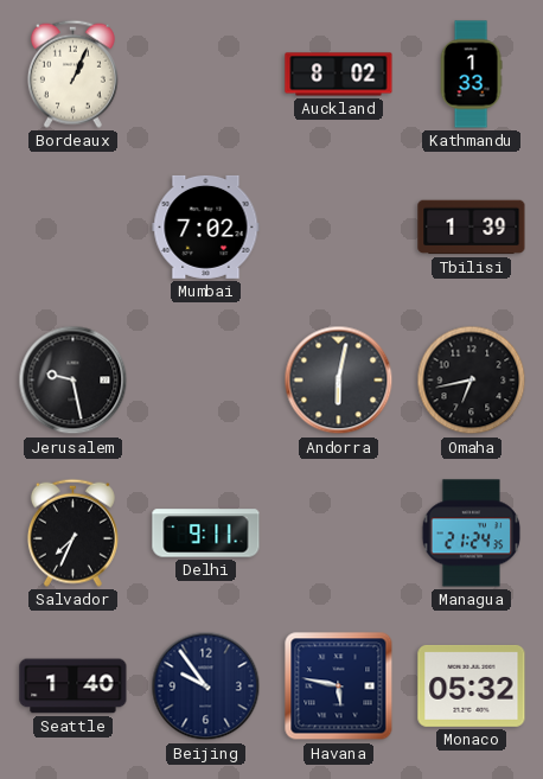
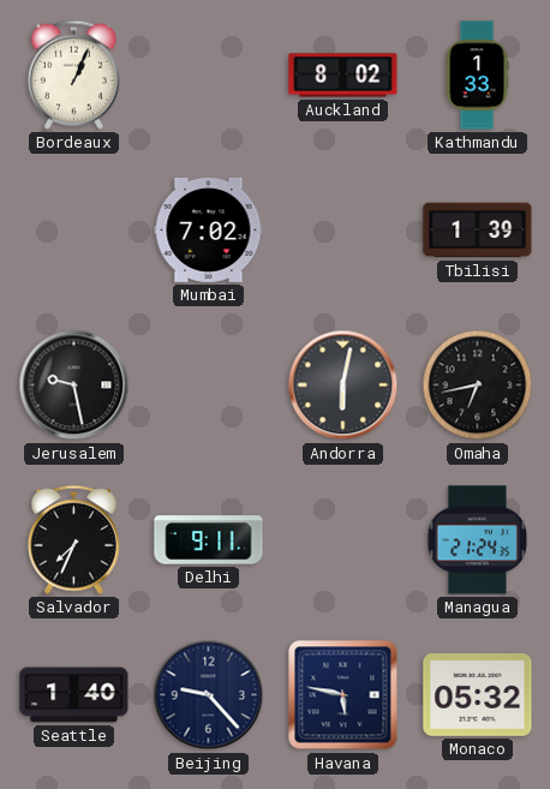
Beijing: 9:54 -> 9:23 (209, 695)
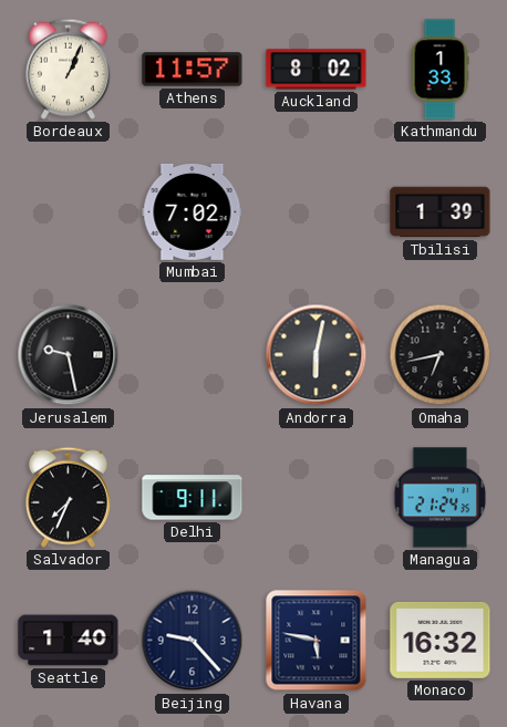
Athens: none -> 11:57 (193, 70)
Monaco: 05:32 -> 16:32 (441, 640)
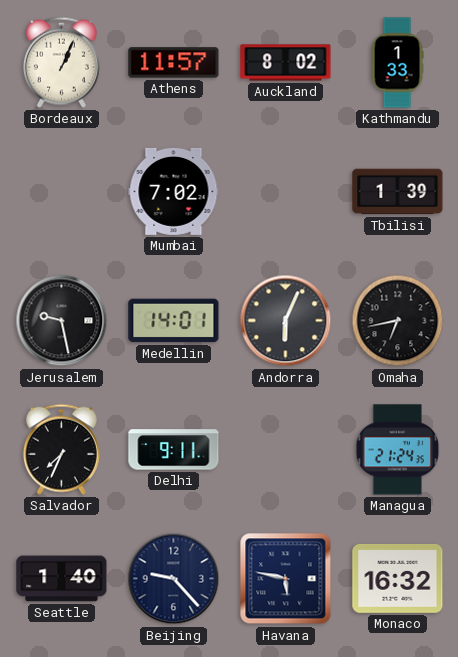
Medellin: none -> 14:01 (174, 321)
Andorra: 6:02 -> 6:04 (286, 321)
